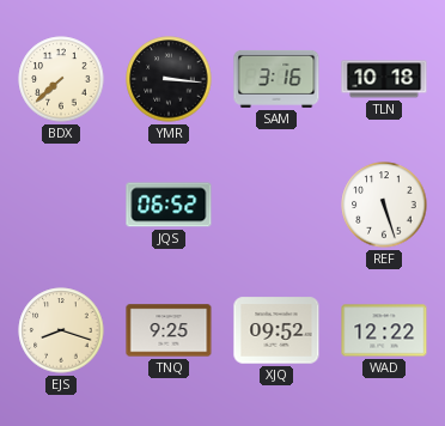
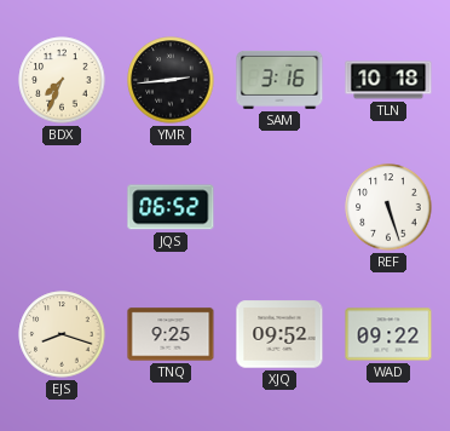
BDX: 7:38 -> 7:34 (62, 80)
YMR: 3:16 -> 2:44 (171, 80)
WAD: 12:22 -> 09:22 (388, 334)
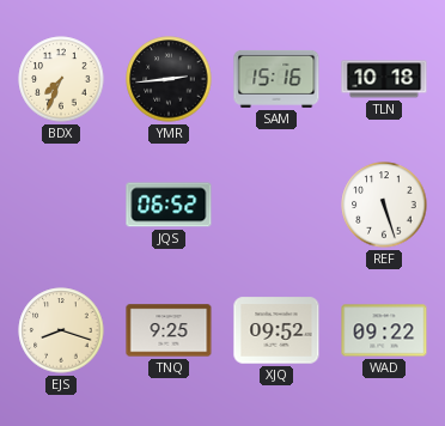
SAM: 3:16 -> 15:16 (276, 79)
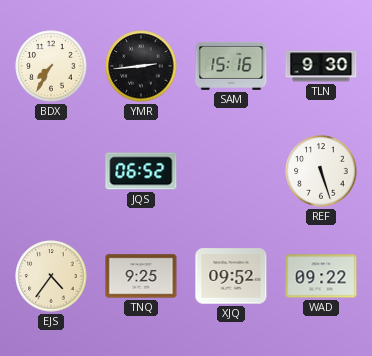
BDX: 7:34 -> 7:35 (51, 66)
TLN: 10:18 -> 9:30 (321, 66)
EJS: 8:18 -> 4:36 (51, 276)
